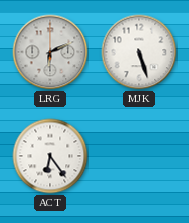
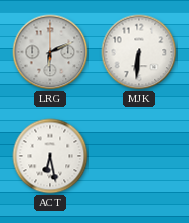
MJK: 5:27 -> 6:31 (139, 52)
ACT: 6:24 -> 6:28 (50, 156)
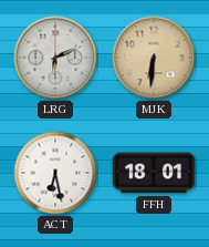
MJK dial: white -> champagne (154, 58)
FFH: none -> 18:01 (154, 173)
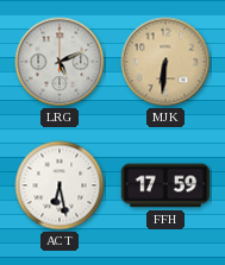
LRG: 6:11 -> 5:11 (60, 62)
FFH: 18:01 -> 17:59 (165, 185)
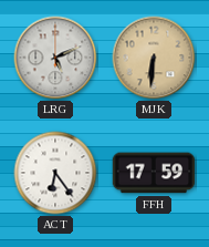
ACT: 6:28 -> 6:24 (55, 173)
